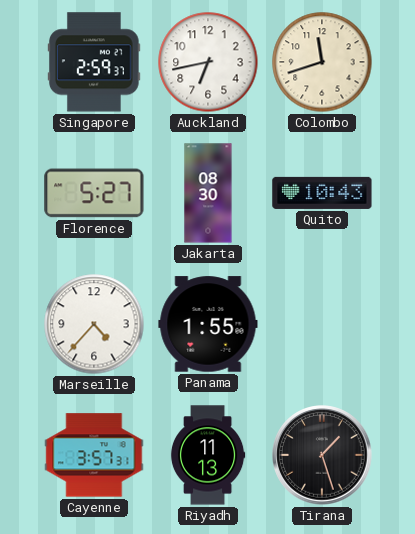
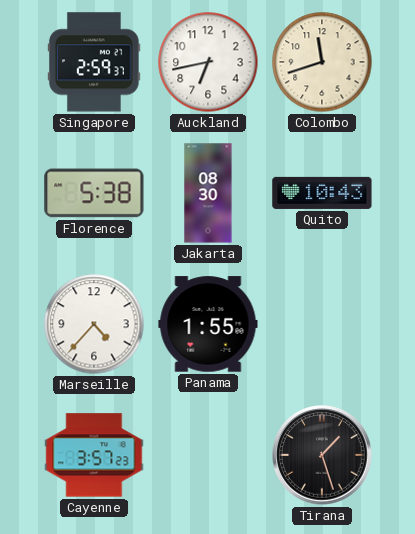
Florence: 5:27 -> 5:38 (94, 193)
Cayenne: 3:57:31 -> 3:57:23 (94, 455)
Riyadh: 11:13 -> none (208, 455)
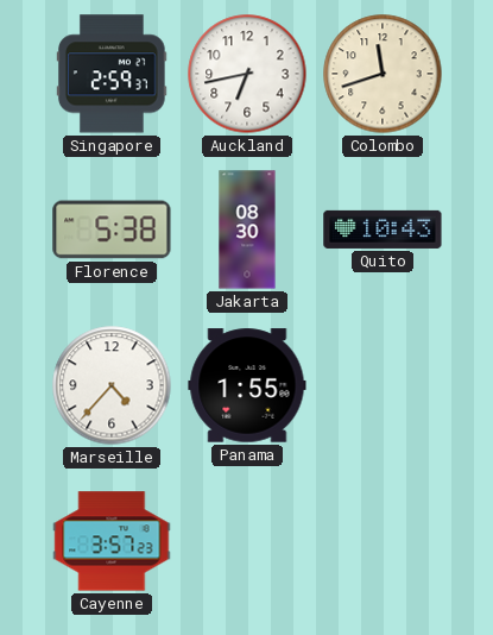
Tirana: 1:27 -> none (322, 455)
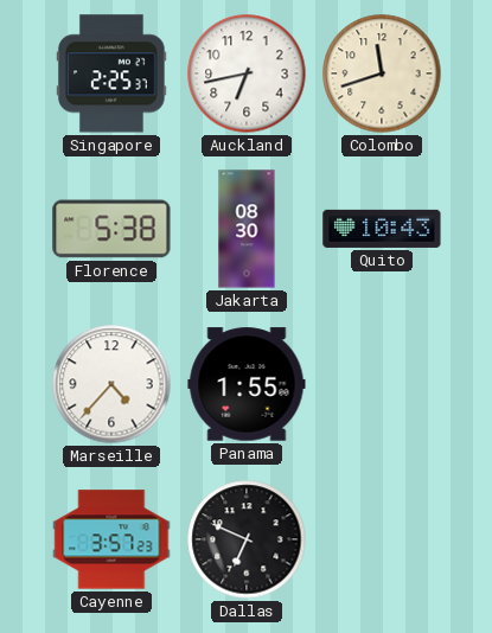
Singapore: 2:59 -> 2:25 (113, 73)
Dallas: none -> 6:49 (247, 539)
